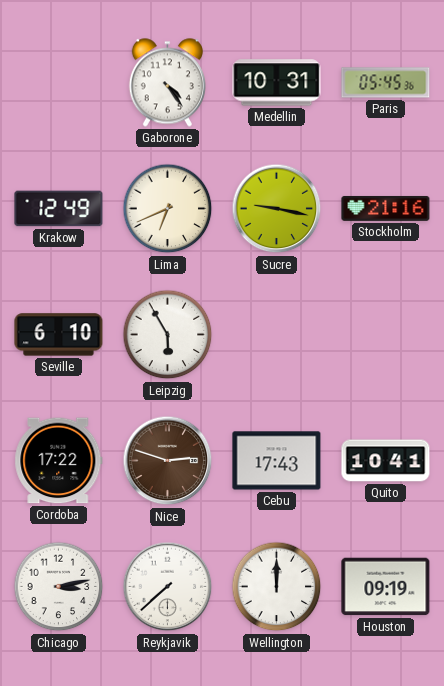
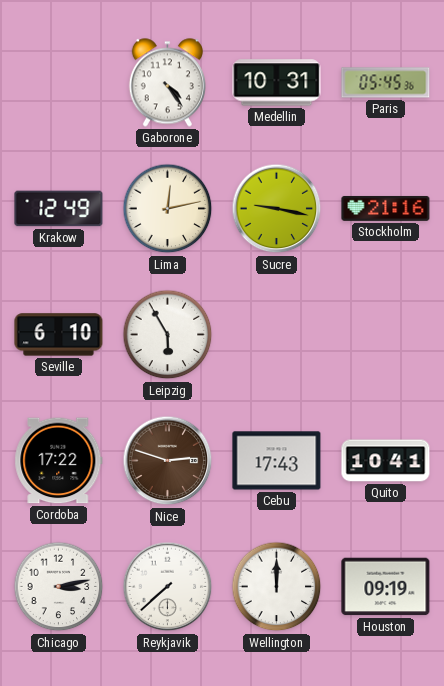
Lima: 6:41 -> 12:13 (168, 209)
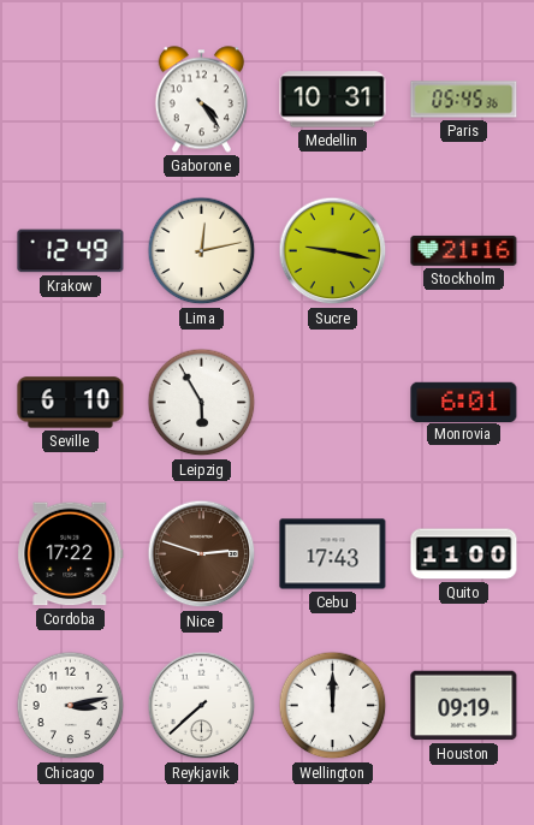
Monrovia: none -> 6:01 (464, 402)
Quito: 10:41 -> 11:00 (464, 554)
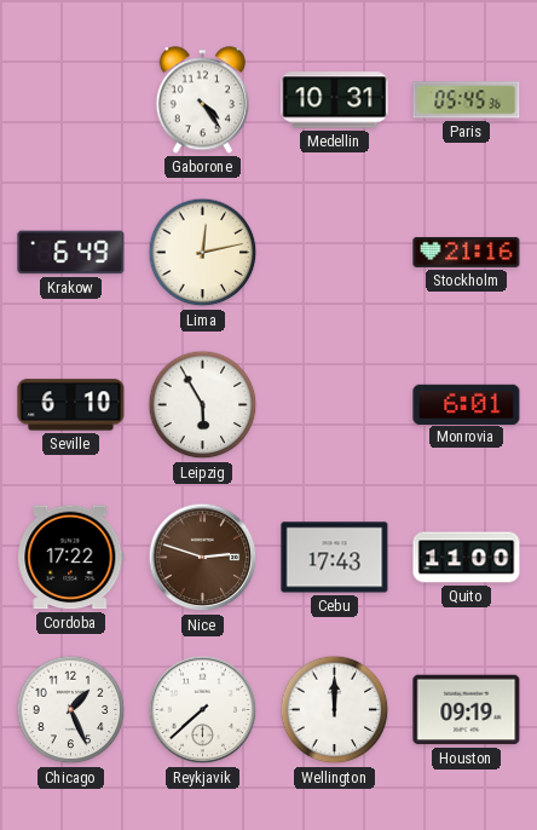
Krakow: 12:49 -> 6:49 (71, 253)
Sucre: 9:17 -> none (333, 251)
Chicago: 3:13 -> 1:26 (71, 710)
